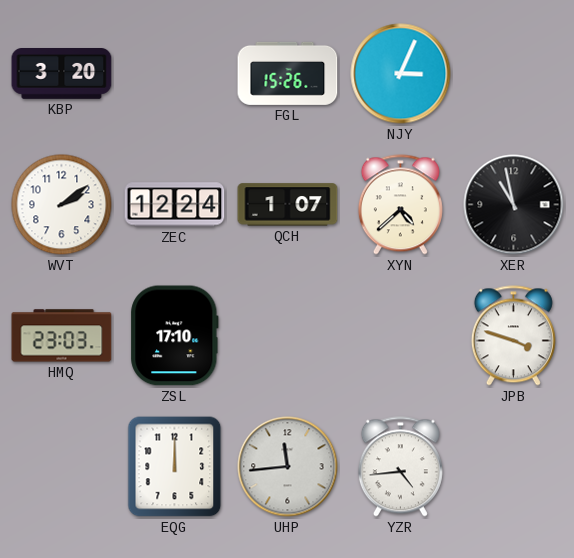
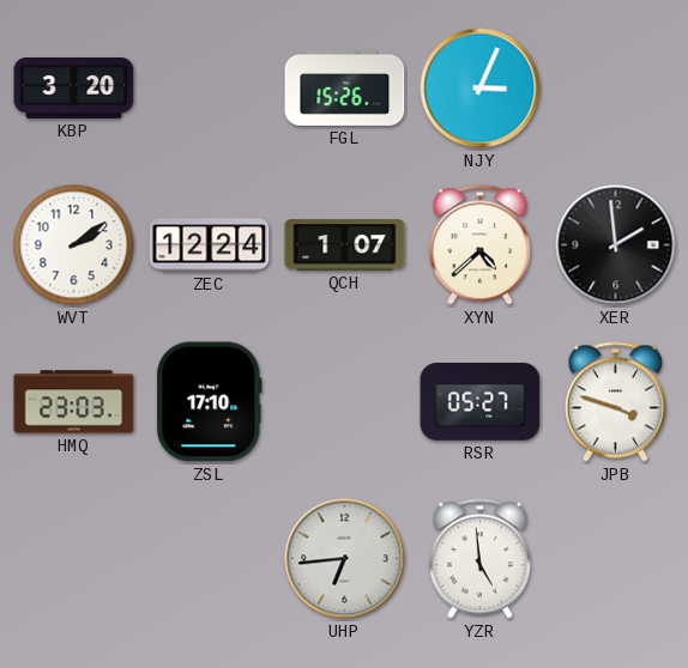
XER: 10:58 -> 1:59 (616, 245)
RSR: none -> 05:27 (481, 402)
EQG: 12:00 -> none (175, 467)
UHP: 11:44 -> 6:44 (345, 559)
YZR: 4:44 -> 4:59 (479, 559)
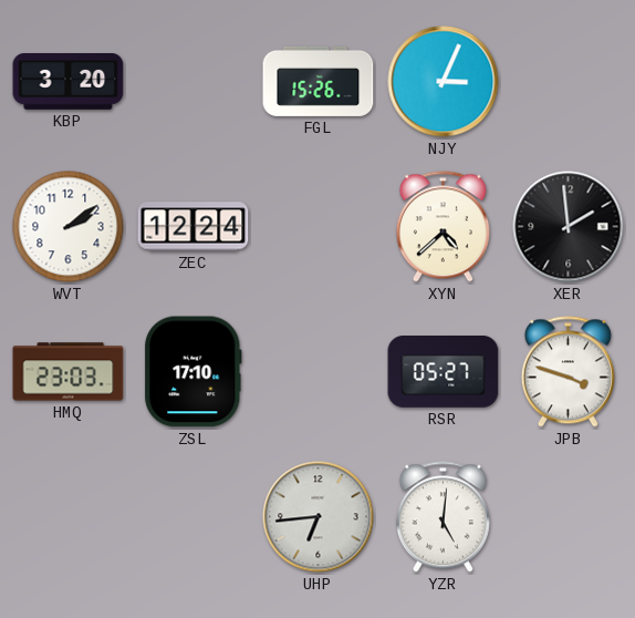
QCH: 1:07 -> none (345, 245)
YZR: 4:59 -> 5:01 (443, 517)
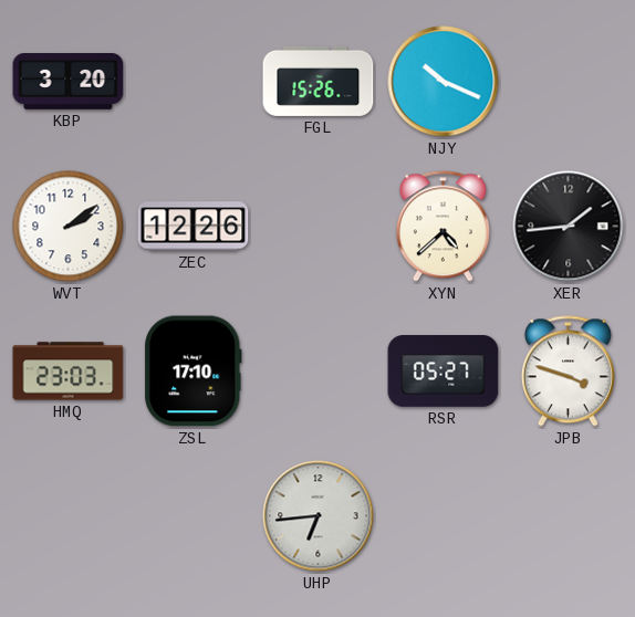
NJY: 3:04 -> 10:19 (444, 82)
ZEC: 12:24 -> 12:26 (194, 227)
XER: 1:59 -> 1:44 (569, 227)
YZR: 5:01 -> none (443, 517)
